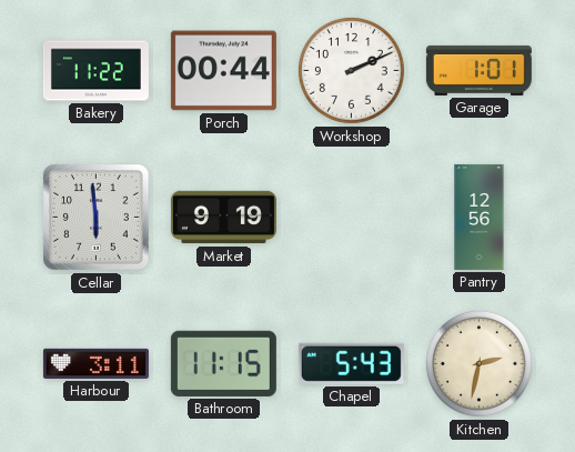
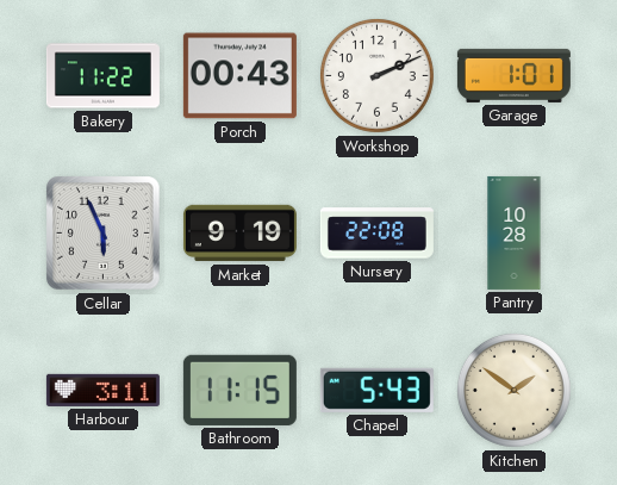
Porch: 00:44 -> 00:43 (239, 76)
Cellar: 5:59 -> 5:56 (104, 234)
Nursery: none -> 22:08 (376, 234)
Pantry: 12:56 -> 10:28 (515, 232)
Kitchen: 2:32 -> 1:51 (513, 390)
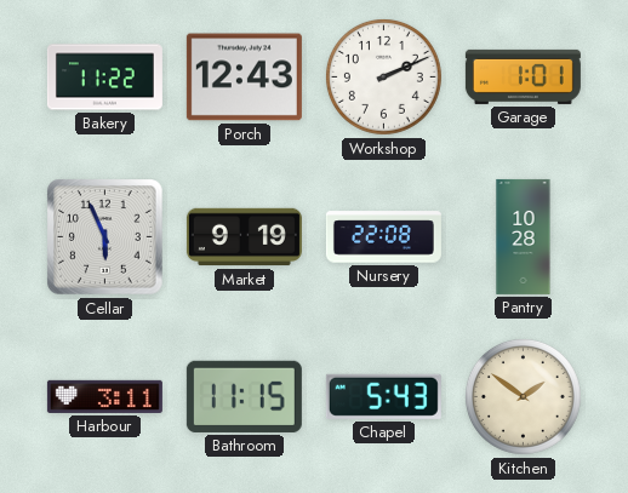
Porch: 00:43 -> 12:43 (244, 78)
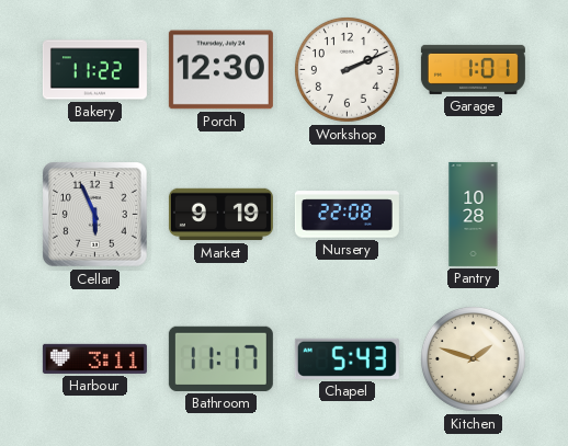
Porch: 12:43 -> 12:30 (220, 70)
Bathroom: 11:15 -> 11:17 (220, 358)
Kitchen: 1:51 -> 1:48 (473, 358)
